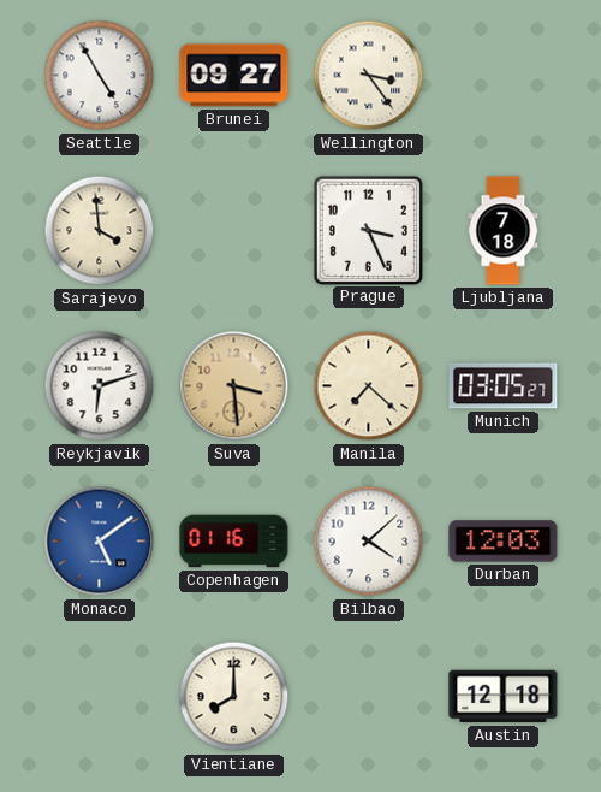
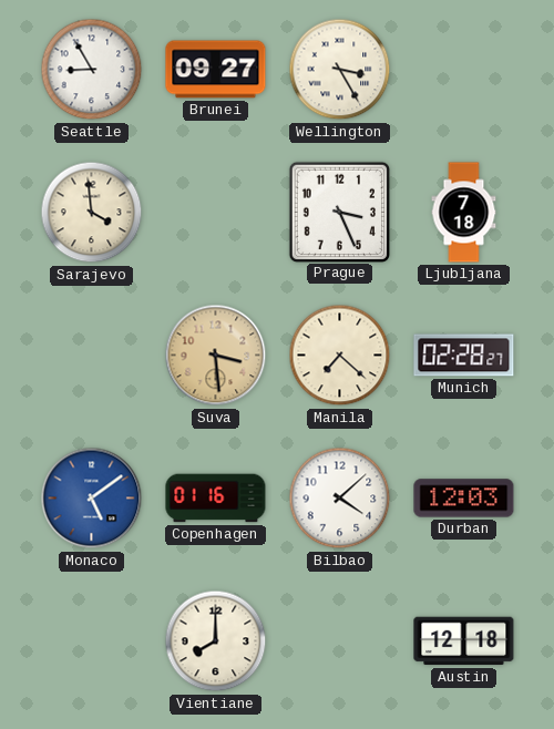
Seattle: 4:55 -> 8:55 (92, 70)
Wellington: 3:24 -> 3:25 (340, 70)
Reykjavik: 6:12 -> none (100, 386)
Munich: 03:05 -> 02:28 (464, 356)
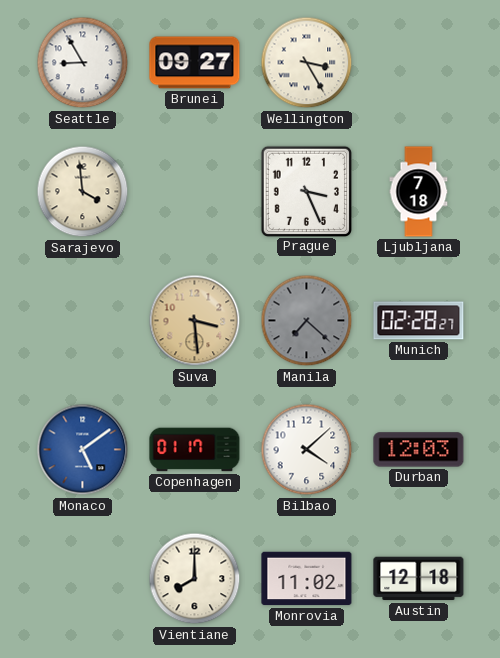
Manila dial: cream -> grey (307, 321)
Copenhagen: 01:16 -> 01:17 (195, 450)
Monrovia: none -> 11:02 (307, 579)
